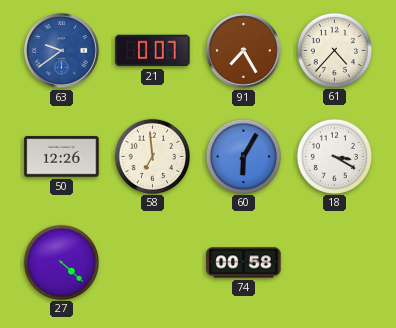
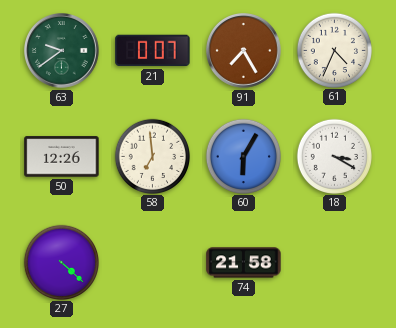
63 dial: blue -> green (62, 51)
61: 4:37 -> 4:34 (334, 50)
74: 00:58 -> 21:58 (244, 263)
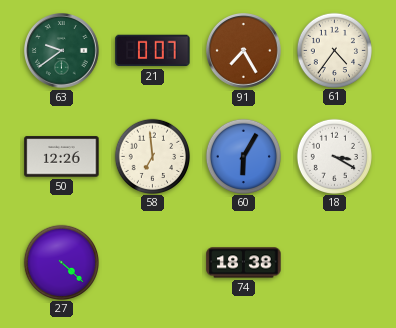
61: 4:34 -> 4:36 (334, 50)
74: 21:58 -> 18:38 (244, 263)
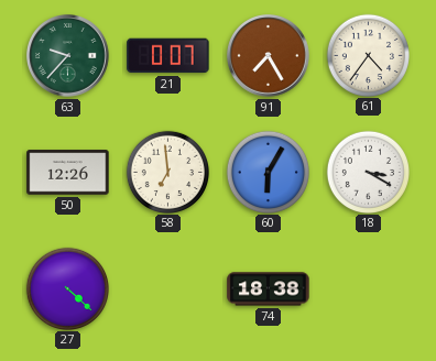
63: 9:39 -> 9:37 (68, 56)
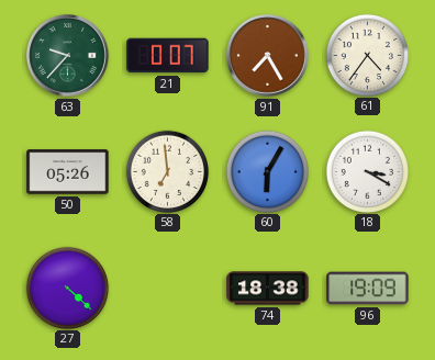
50: 12:26 -> 05:26 (68, 172)
96: none -> 19:09 (368, 289)
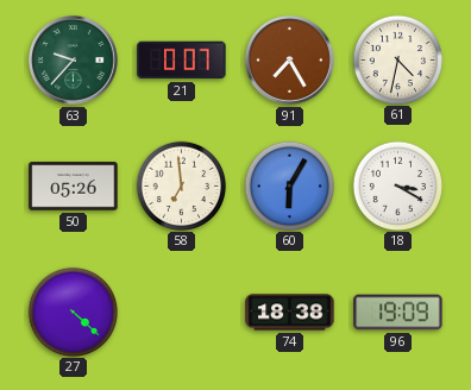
61: 4:36 -> 4:32 (397, 59)
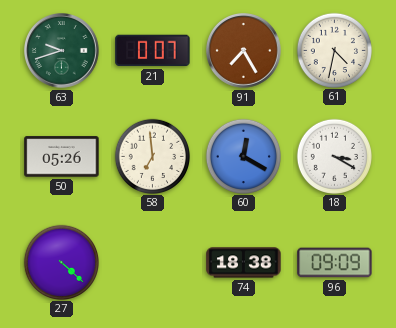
63: 9:37 -> 9:42 (62, 51)
60: 6:05 -> 12:20 (243, 156)
96: 19:09 -> 09:09 (335, 263)
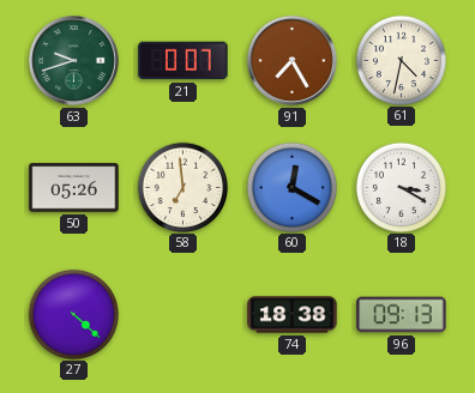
96: 09:09 -> 09:13 (402, 315)
